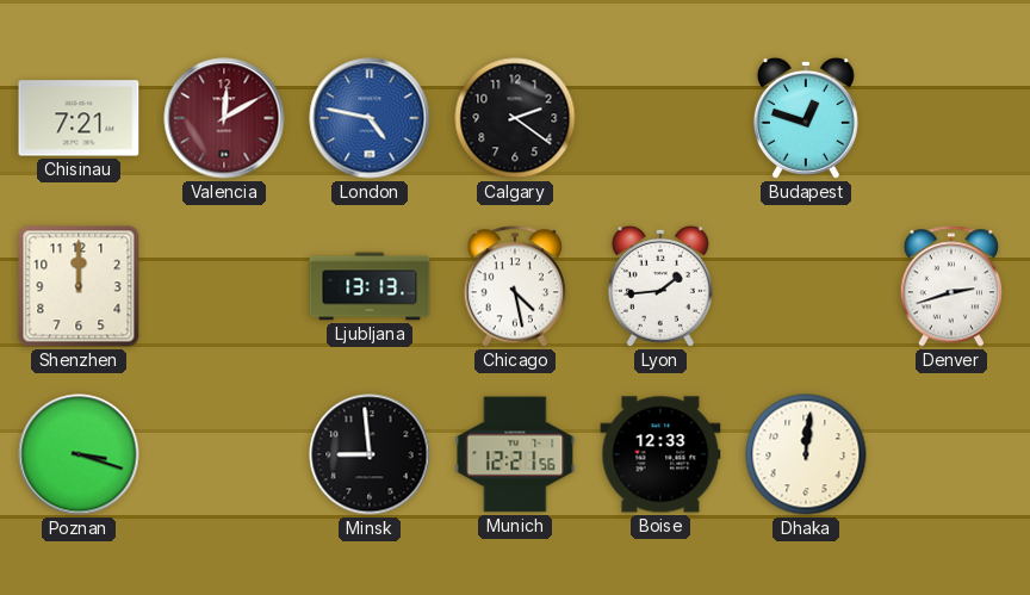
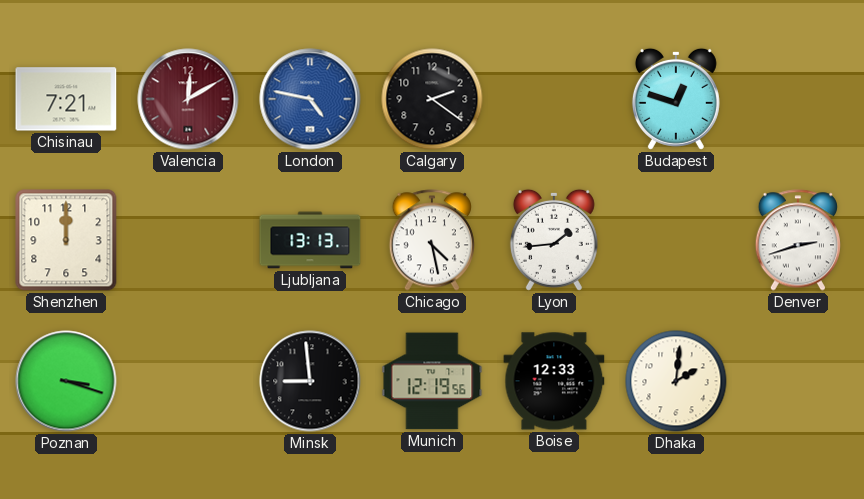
Munich: 12:21 -> 12:19 (432, 381)
Dhaka: 12:01 -> 2:01 (676, 381)
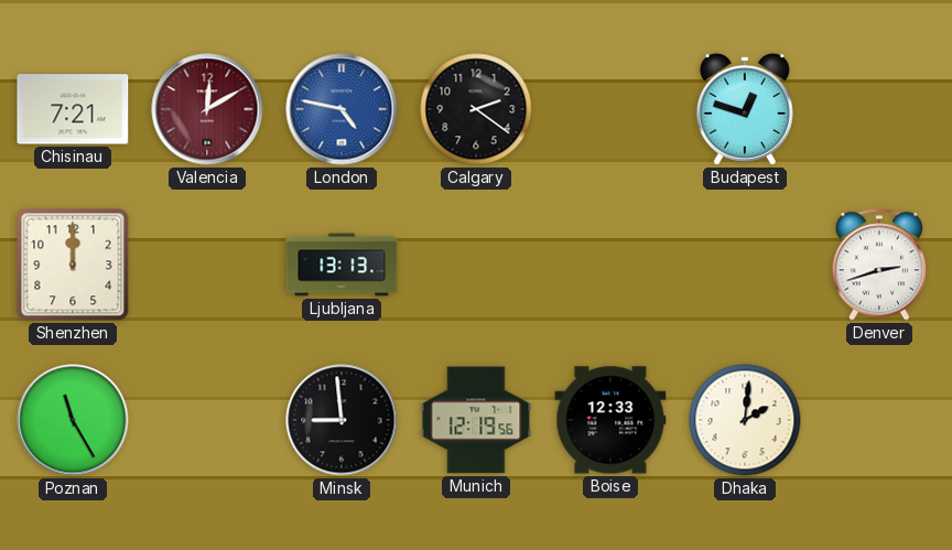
Chicago: 4:28 -> none (432, 240)
Lyon: 1:44 -> none (554, 240)
Poznan: 3:18 -> 11:25 (73, 420)
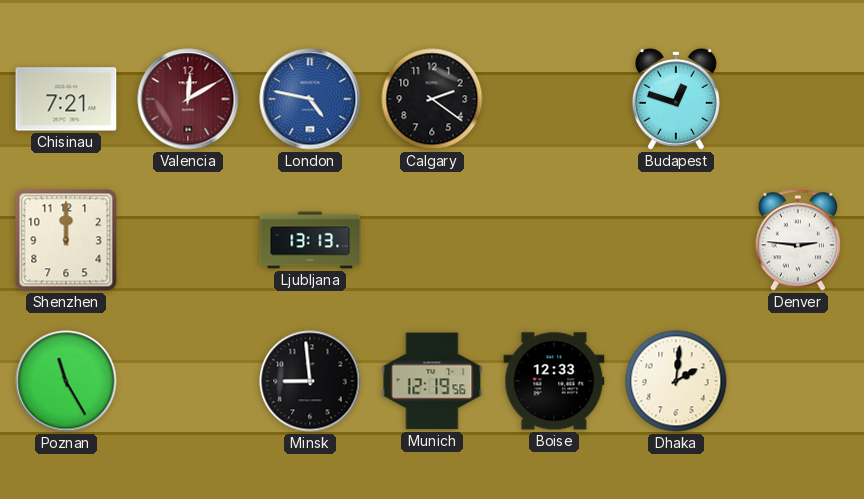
Denver: 2:42 -> 2:46 (798, 240)
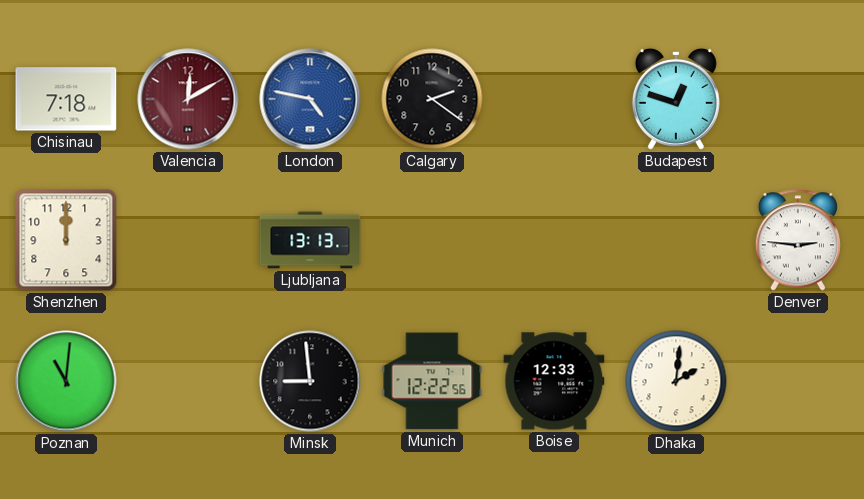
Chisinau: 7:21 -> 7:18 (66, 99)
Poznan: 11:25 -> 11:01 (66, 381)
Munich: 12:19 -> 12:22 (432, 381)
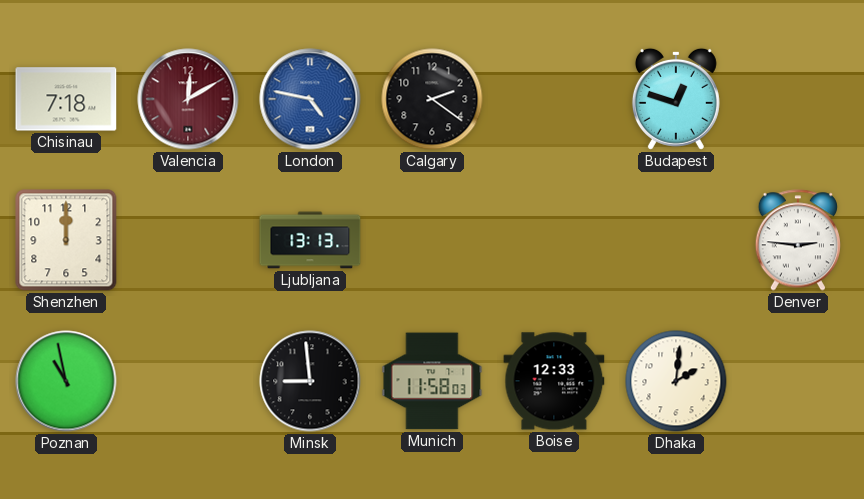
Poznan: 11:01 -> 10:58 (66, 381)
Munich: 12:22 -> 11:58 (432, 381)
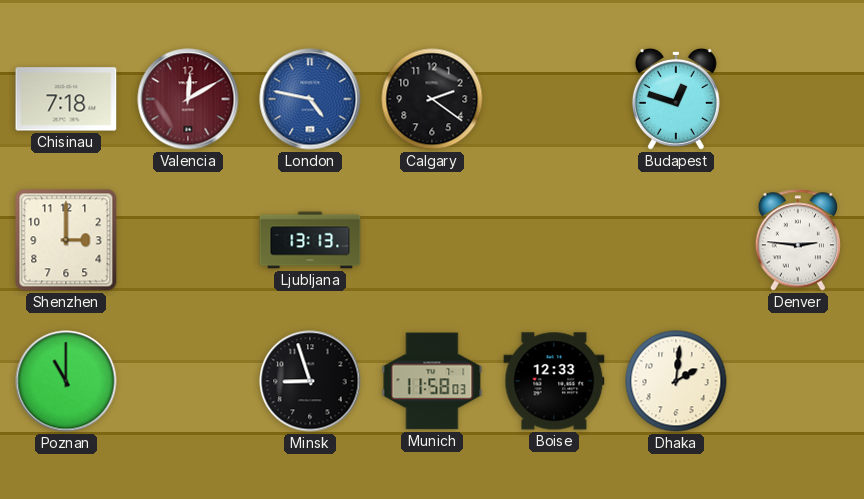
Shenzhen: 12:00 -> 3:00 (66, 240)
Poznan: 10:58 -> 11:00 (66, 381)
Minsk: 8:59 -> 8:57 (310, 381)
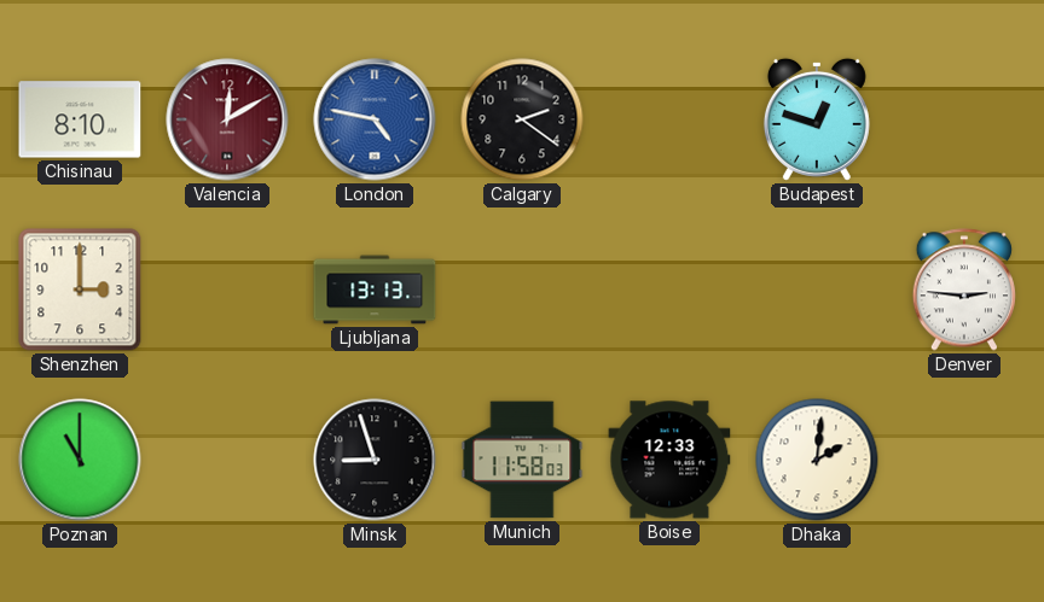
Chisinau: 7:18 -> 8:10 (80, 119)
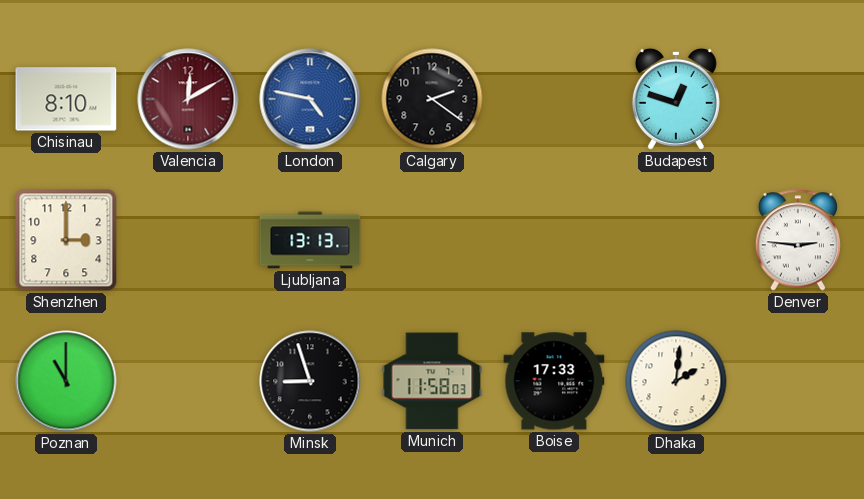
Boise: 12:33 -> 17:33 (554, 381)
